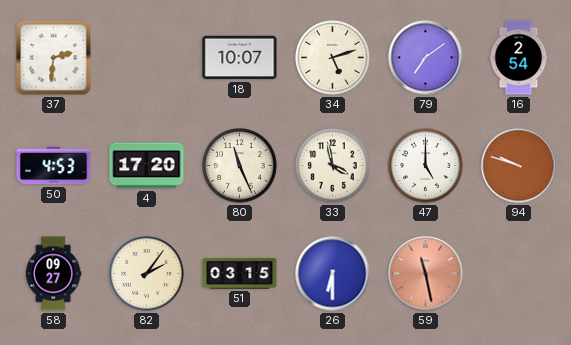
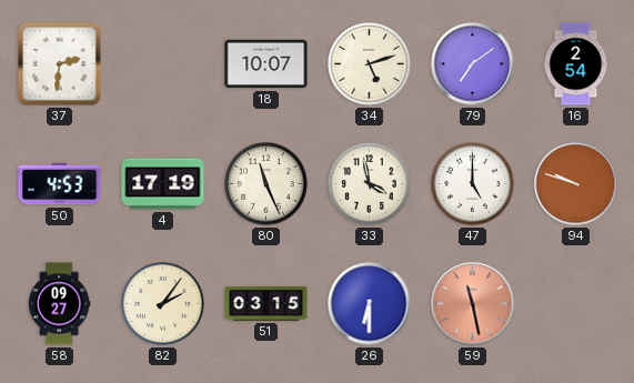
4: 17:20 -> 17:19 (163, 184)
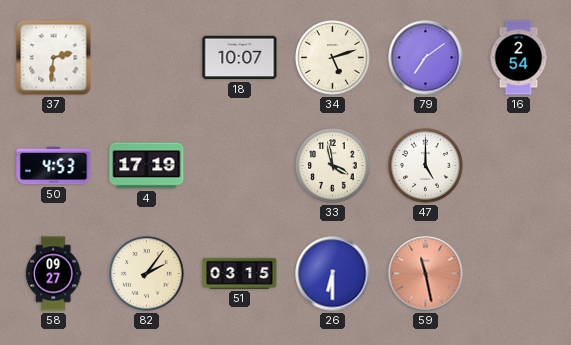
80: 11:26 -> none (266, 184)
94: 9:48 -> none (576, 184)
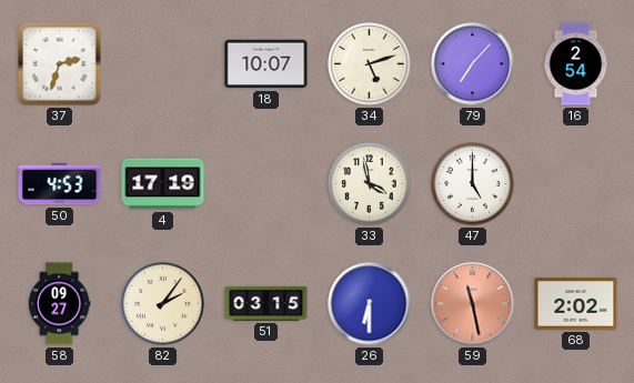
37: 2:31 -> 2:33 (60, 64)
79: 7:09 -> 7:07 (473, 64)
68: none -> 2:02 (576, 304)
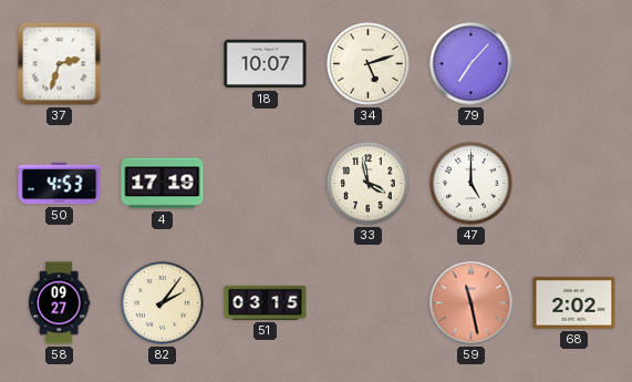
16: 2:54 -> none (576, 64)
26: 6:30 -> none (370, 304)
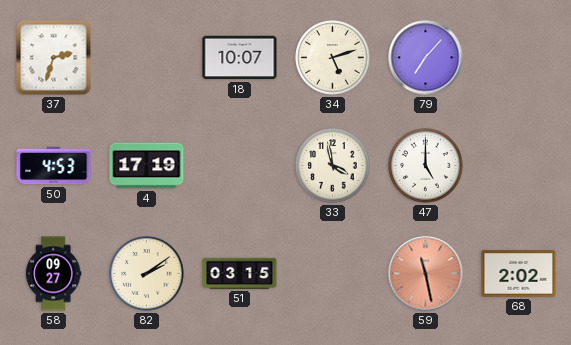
82: 2:06 -> 2:09 (147, 274)
